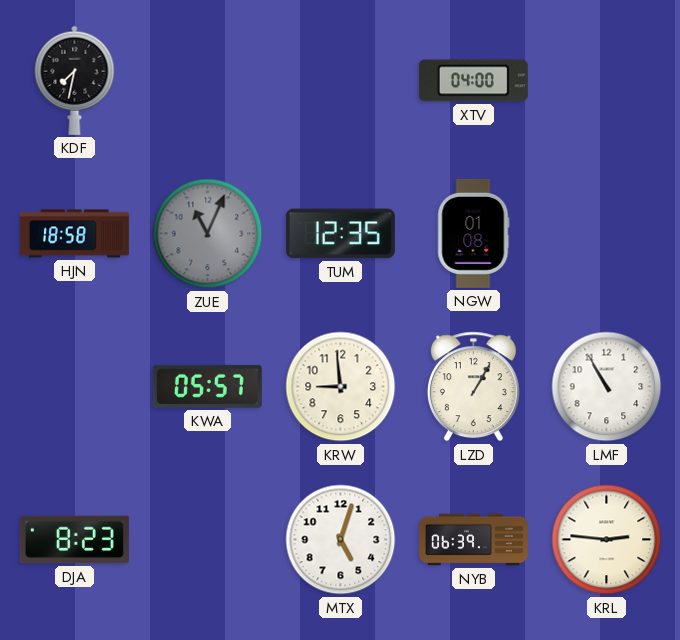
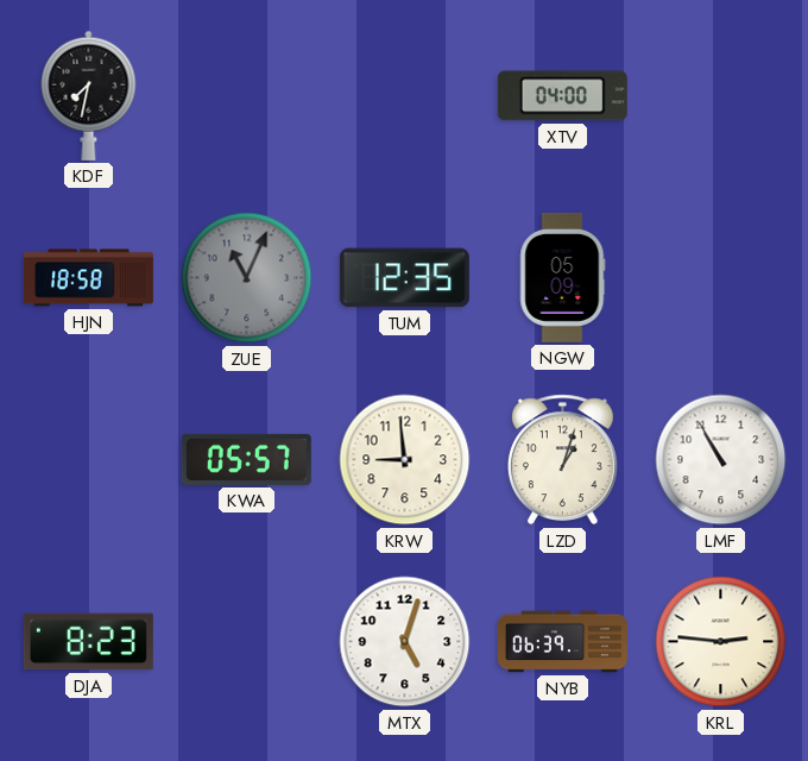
NGW: 01:08 -> 05:09 (563, 277)
LZD: 1:05 -> 1:03 (562, 460)
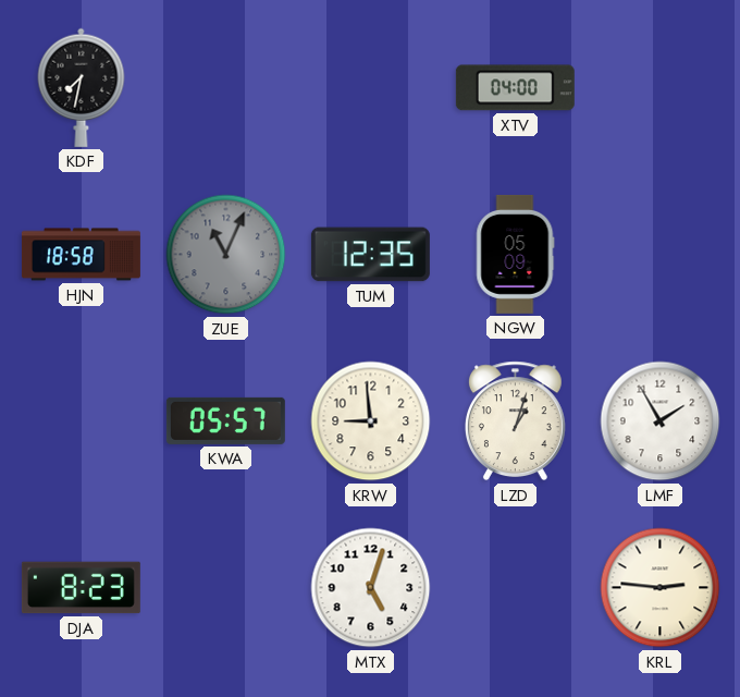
LMF: 10:55 -> 1:55 (661, 421)
NYB: 06:39 -> none (562, 642)
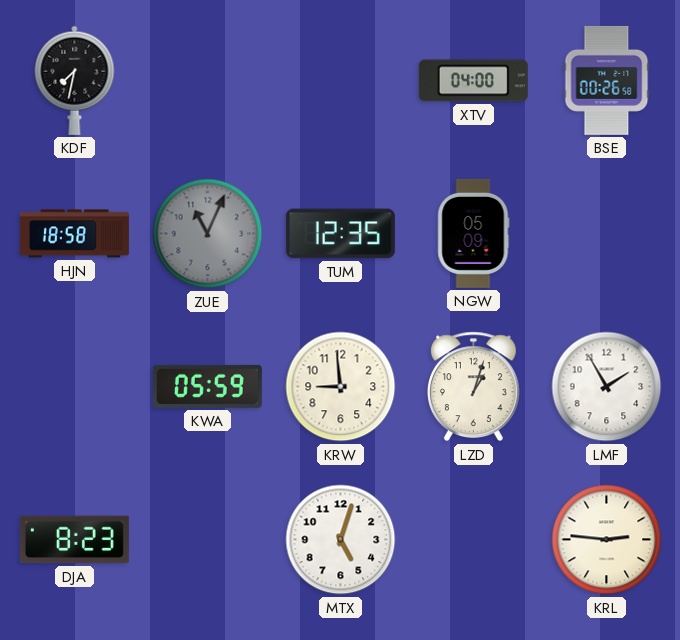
BSE: none -> 00:26 (607, 80)
KWA: 05:57 -> 05:59 (207, 386)
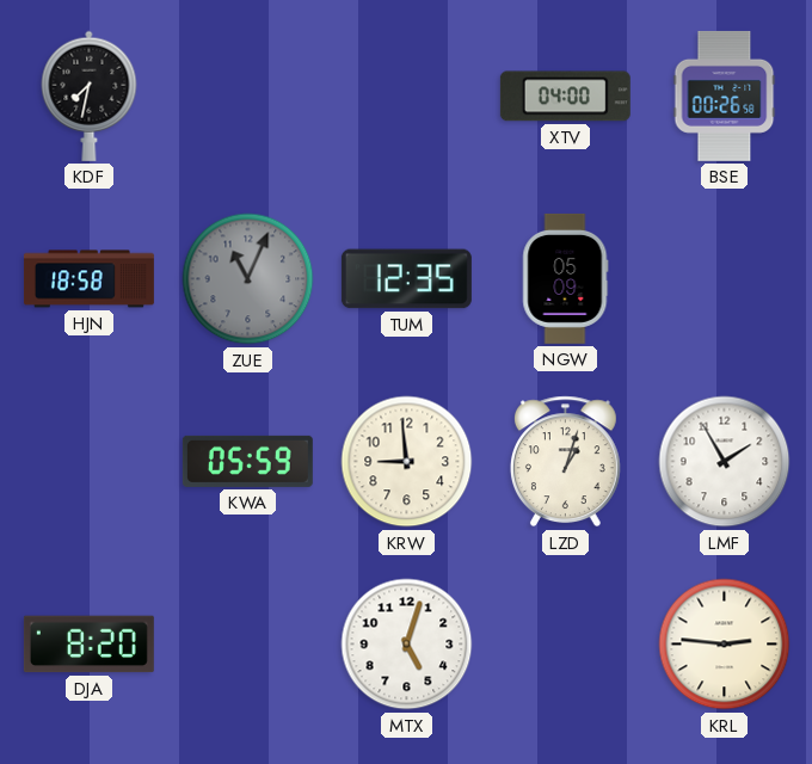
DJA: 8:23 -> 8:20 (88, 645)
